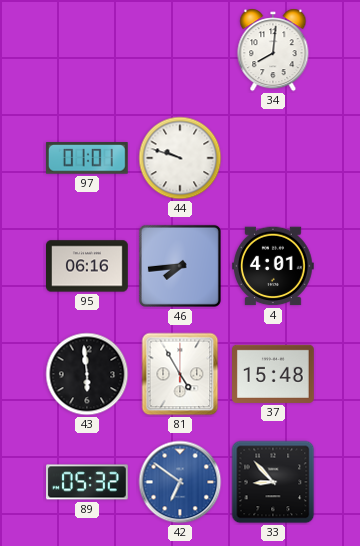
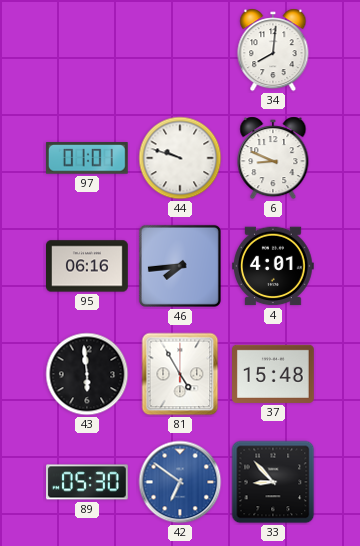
6: none -> 8:49 (273, 158)
89: 05:32 -> 05:30 (88, 482)
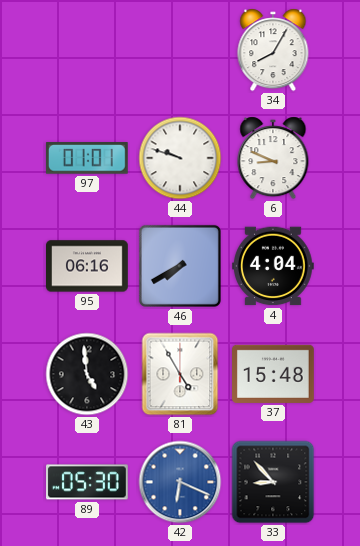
34: 8:01 -> 8:05 (273, 50)
46: 7:44 -> 7:40 (180, 266)
4: 4:01 -> 4:04 (274, 266)
43: 5:59 -> 4:59 (87, 374)
42: 6:51 -> 6:19 (180, 482)
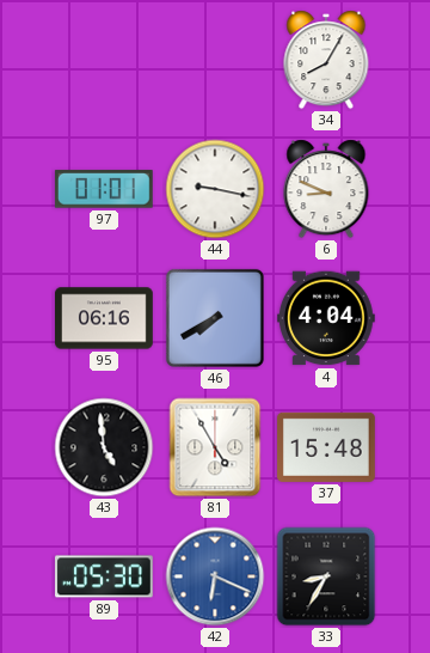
44: 9:48 -> 9:17 (215, 189)
33: 8:53 -> 8:35 (326, 576)
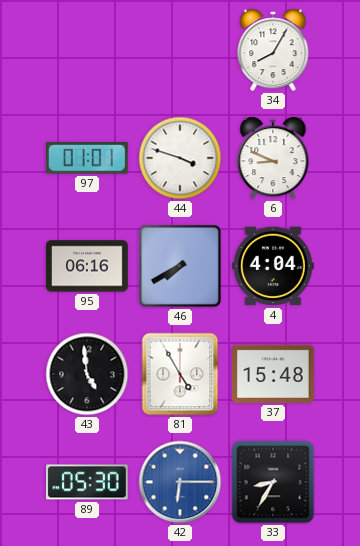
44: 9:17 -> 3:48 (180, 158)
42: 6:19 -> 6:15 (180, 482)
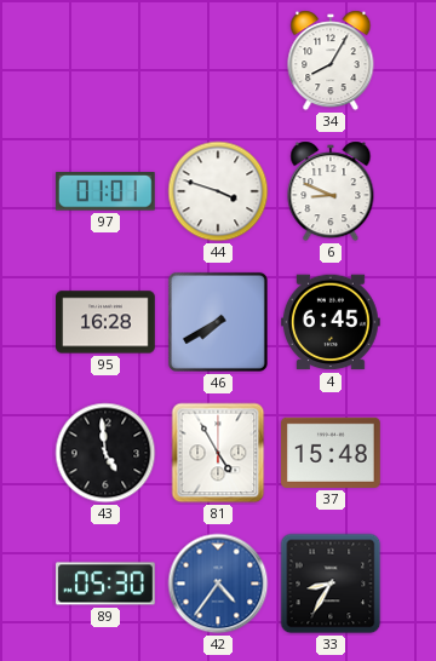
95: 06:16 -> 16:28 (107, 322)
4: 4:04 -> 6:45 (332, 322)
42: 6:15 -> 4:36 (218, 584)
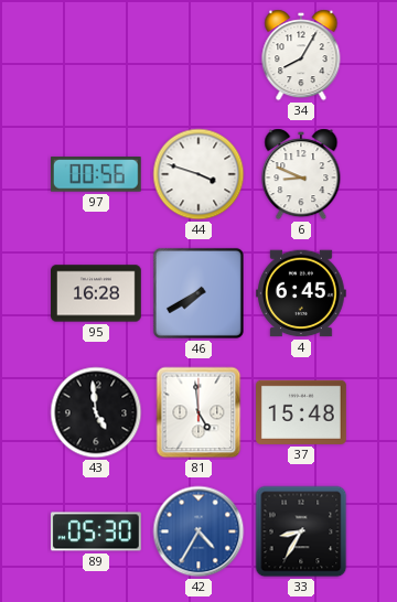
97: 01:01 -> 00:56 (96, 174)
81: 4:55 -> 4:59 (198, 412)
42: 4:36 -> 4:35 (198, 531)
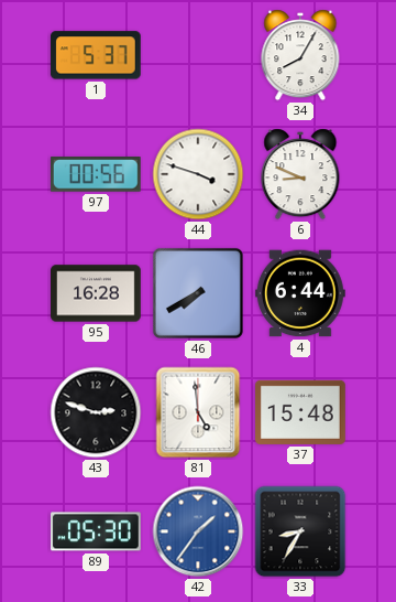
1: none -> 5:37 (96, 55)
4: 6:45 -> 6:44 (301, 293)
43: 4:59 -> 2:48 (96, 412)
42: 4:35 -> 1:36 (198, 531)
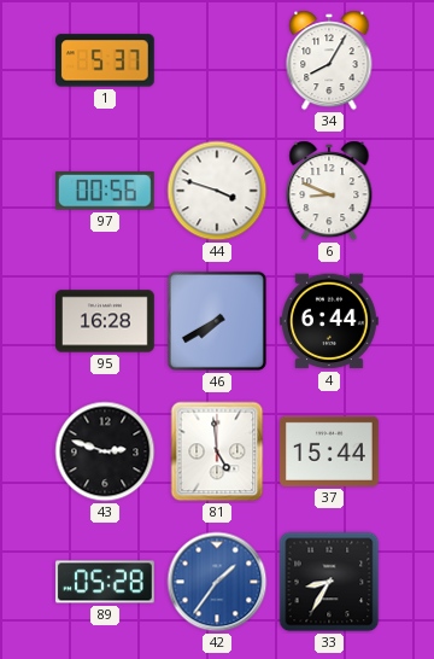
37: 15:48 -> 15:44 (330, 451)
89: 05:30 -> 05:28 (106, 582)
